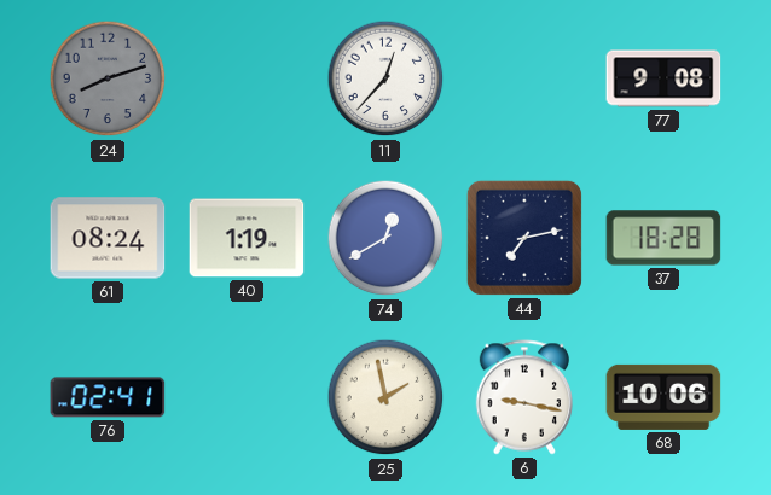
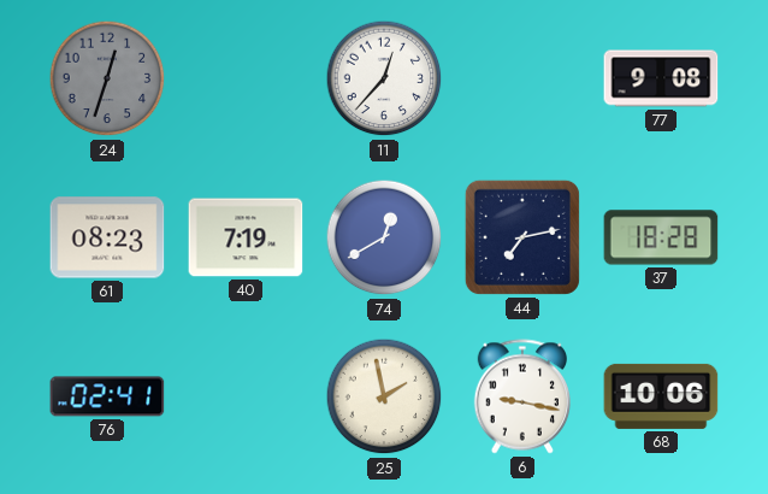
24: 8:12 -> 12:33 (107, 78)
61: 08:24 -> 08:23 (107, 237)
40: 1:19 -> 7:19 (246, 237)
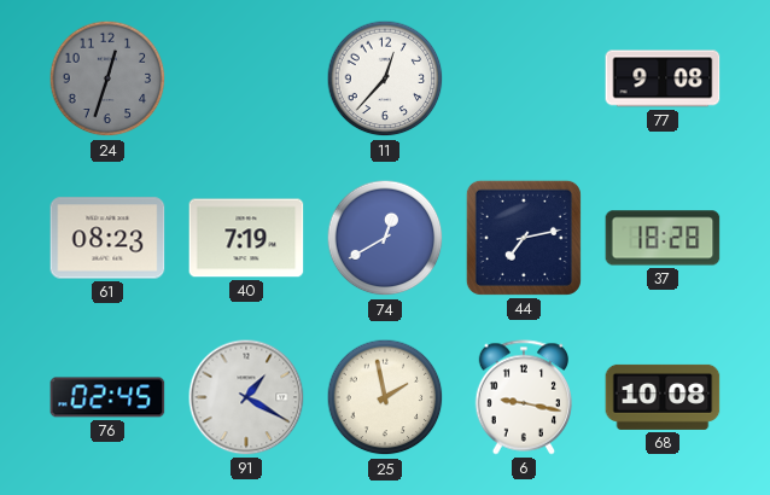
76: 02:41 -> 02:45 (107, 397)
91: none -> 1:20 (246, 397)
68: 10:06 -> 10:08 (663, 397)
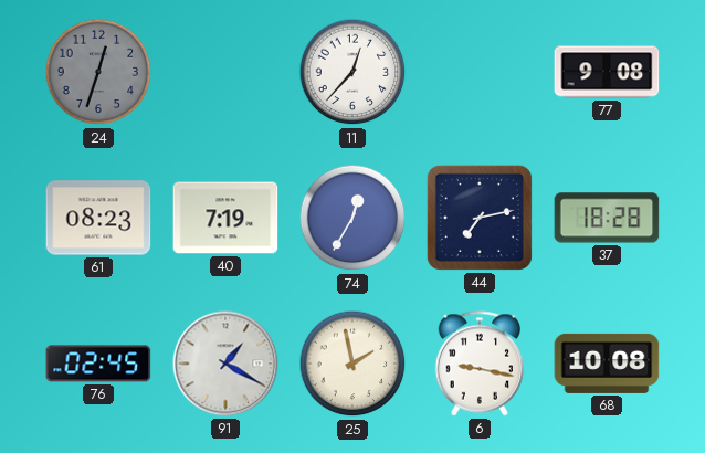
74: 12:40 -> 12:35 (352, 218)
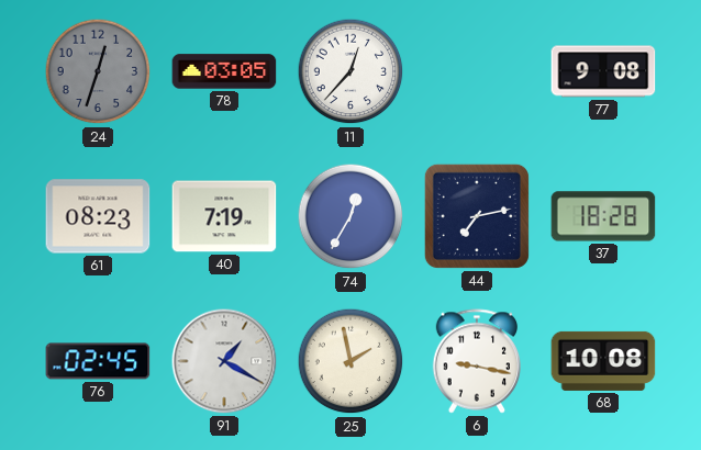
78: none -> 03:05 (224, 71)
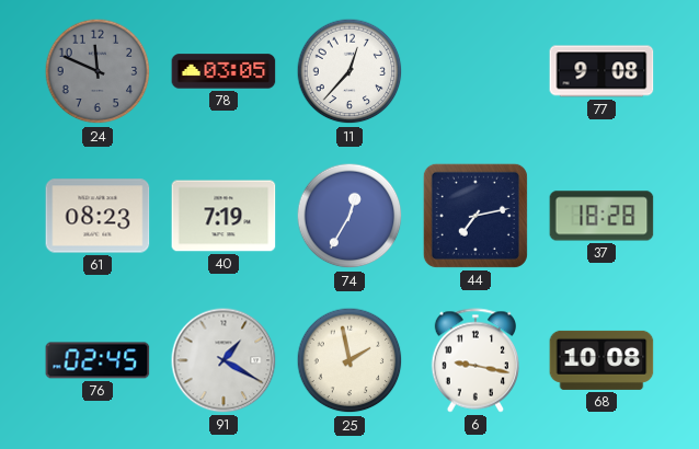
24: 12:33 -> 11:49 (98, 71)
